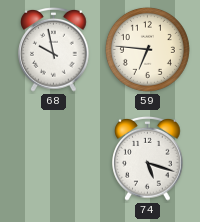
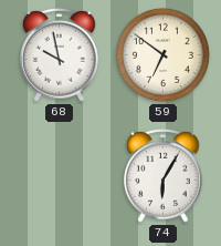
59: 6:46 -> 6:51 (162, 54)
74: 5:18 -> 6:05 (164, 175)
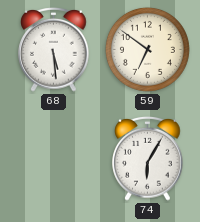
68: 9:58 -> 5:29 (54, 49)
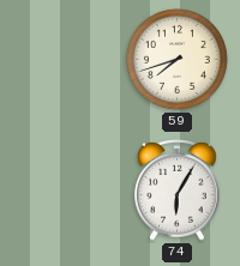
68: 5:29 -> none (54, 49)
59: 6:51 -> 7:42 (176, 59)
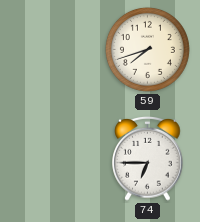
74: 6:05 -> 6:45 (148, 158)
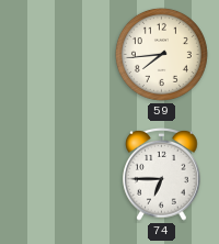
59: 7:42 -> 7:44 (161, 54)
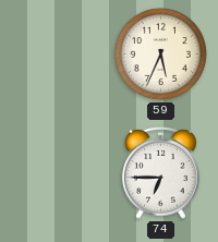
59: 7:44 -> 5:34 (160, 53)
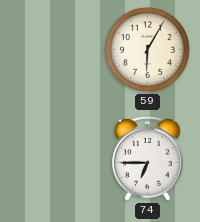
59: 5:34 -> 6:05 (147, 49)
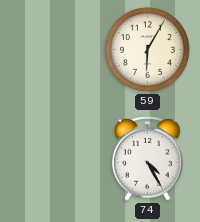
74: 6:45 -> 4:25 (148, 158)
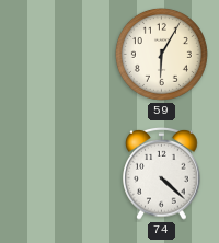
74: 4:25 -> 4:22 (162, 173)
